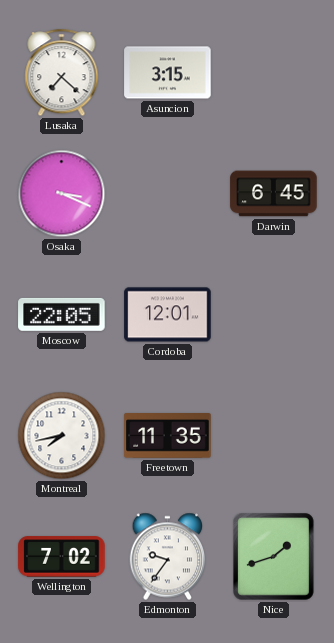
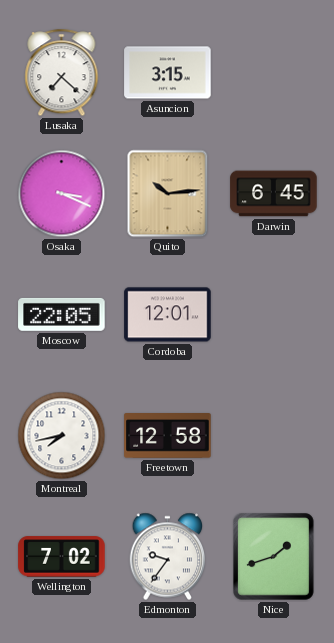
Quito: none -> 10:14 (168, 194)
Freetown: 11:35 -> 12:58 (168, 436)
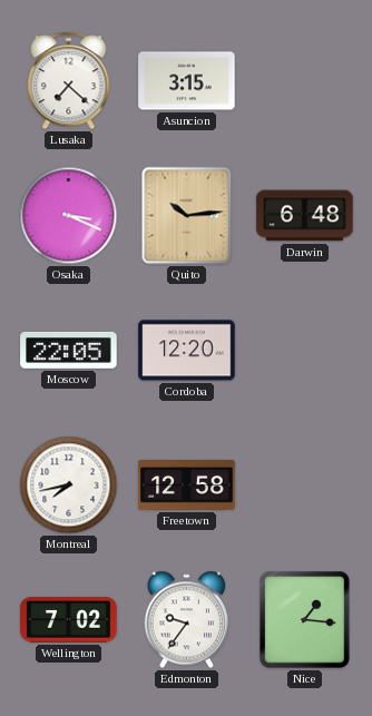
Darwin: 6:45 -> 6:48 (305, 216)
Cordoba: 12:01 -> 12:20 (187, 351)
Nice: 1:42 -> 1:16 (305, 620)
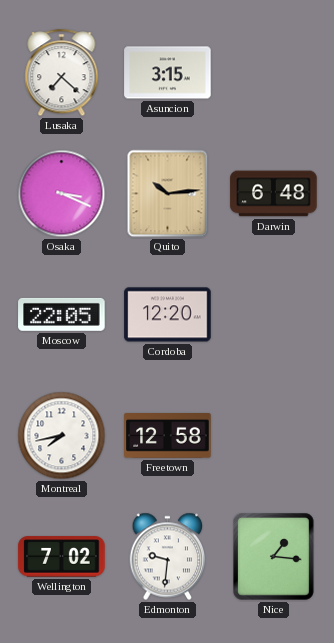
Edmonton: 9:36 -> 9:31 (168, 557)
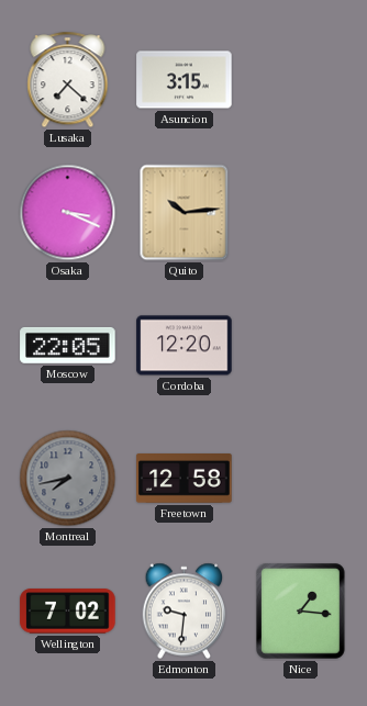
Darwin: 6:48 -> none (274, 194)
Montreal dial: white -> grey (68, 479)
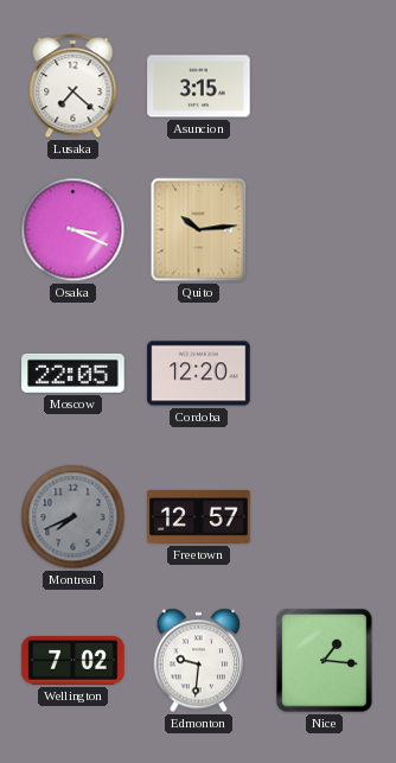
Montreal: 7:43 -> 7:41 (74, 517)
Freetown: 12:58 -> 12:57 (199, 517)
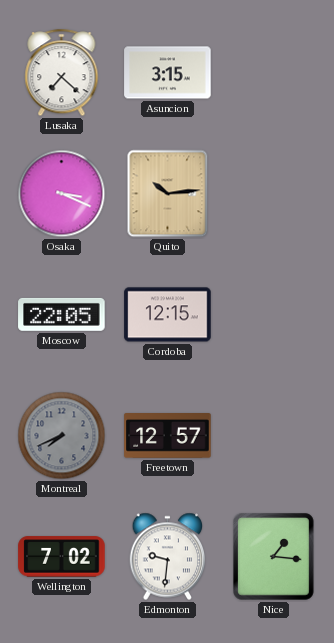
Cordoba: 12:20 -> 12:15 (168, 315)
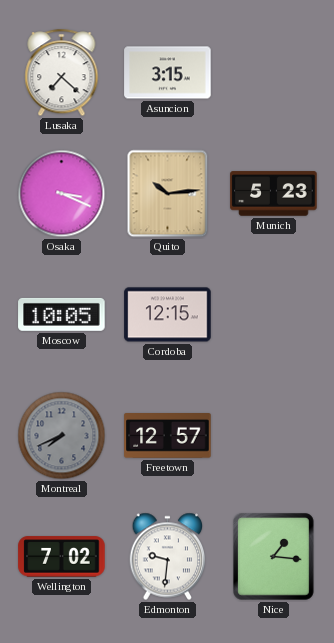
Munich: none -> 5:23 (274, 194)
Moscow: 22:05 -> 10:05 (62, 314)
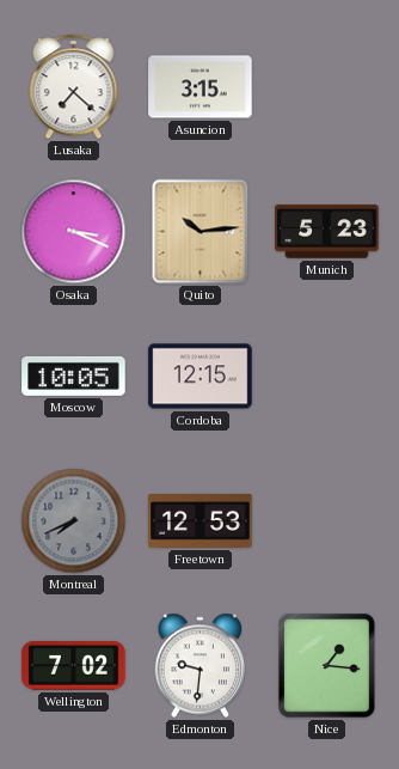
Freetown: 12:57 -> 12:53 (201, 521)
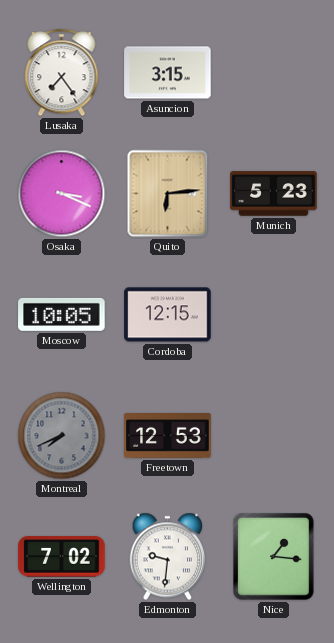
Lusaka: 7:22 -> 7:24 (62, 73)
Quito: 10:14 -> 6:14 (168, 194)
